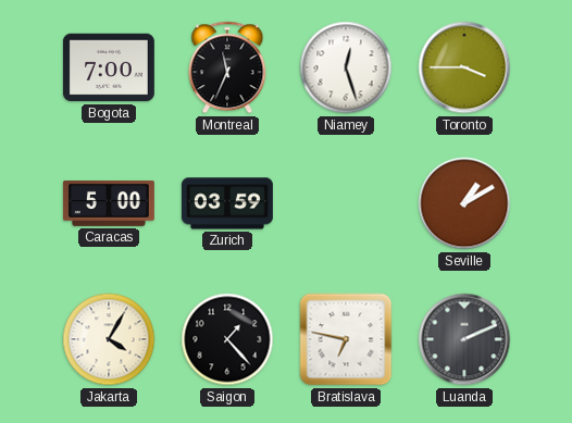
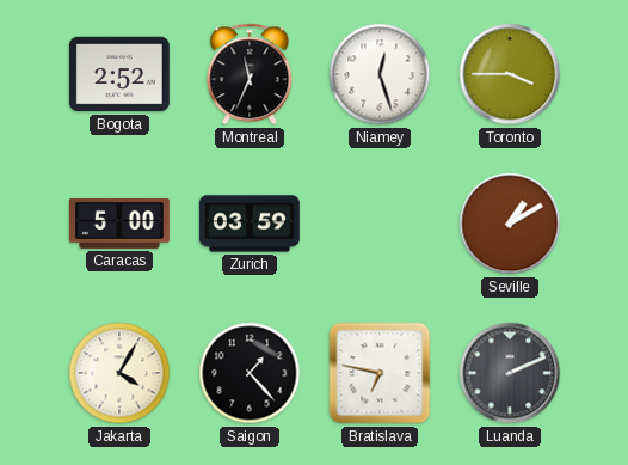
Bogota: 7:00 -> 2:52 (119, 74)
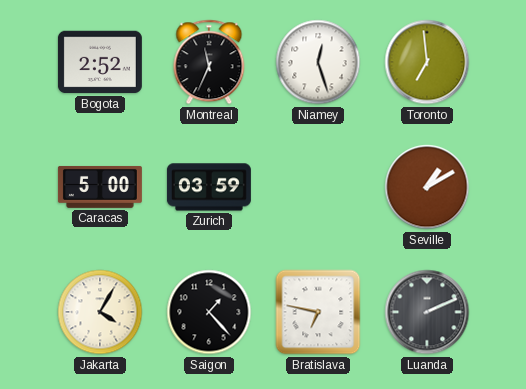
Toronto: 3:45 -> 6:59 (427, 62)
